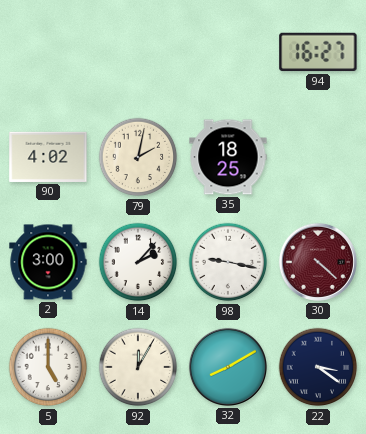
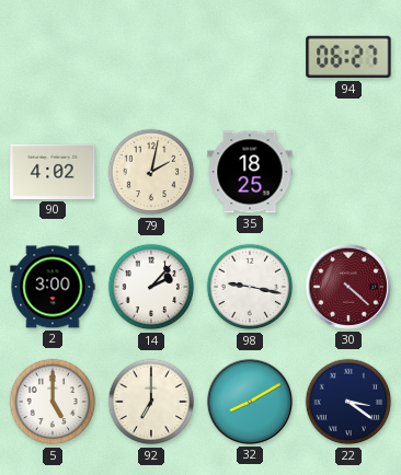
94: 16:27 -> 06:27 (348, 57)
92: 12:05 -> 7:00 (151, 402)
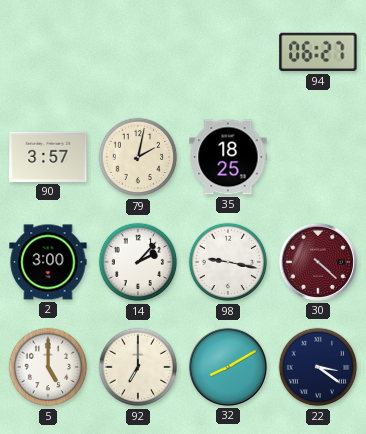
90: 4:02 -> 3:57 (48, 157)
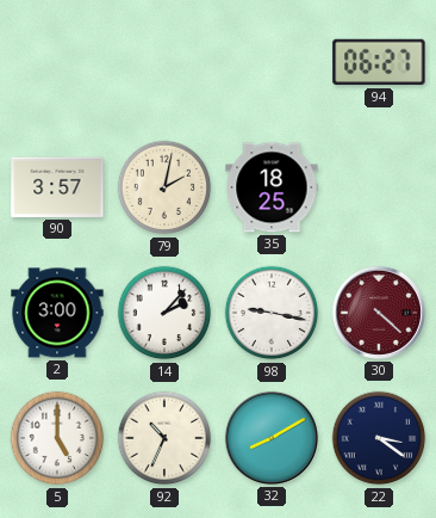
92: 7:00 -> 10:34 (164, 438)
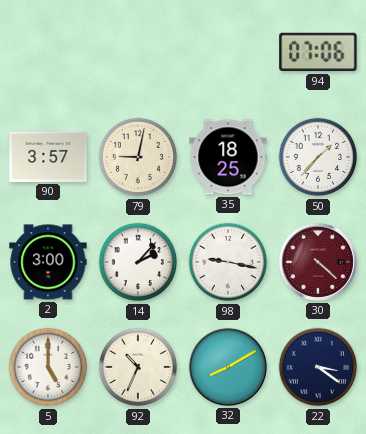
94: 06:27 -> 07:06 (318, 52)
79: 2:02 -> 9:02 (138, 157)
50: none -> 1:37 (318, 157)
